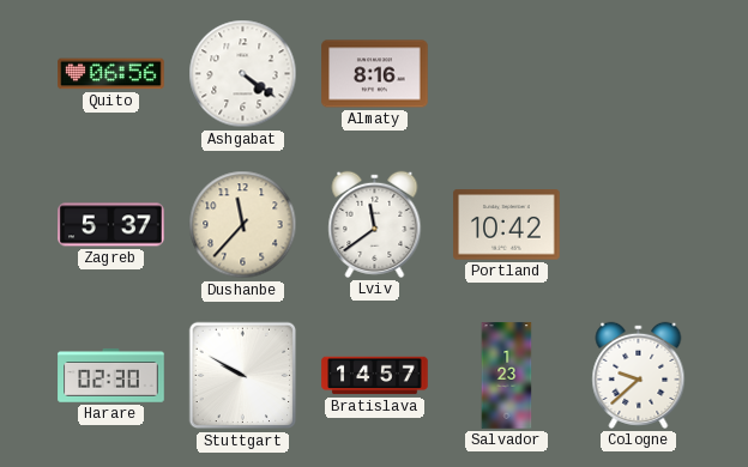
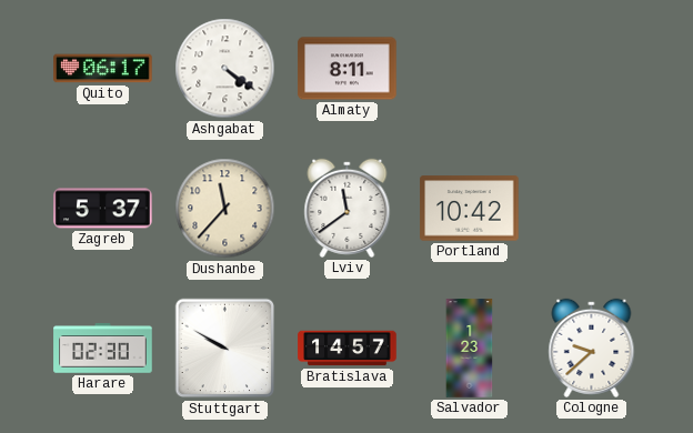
Quito: 06:56 -> 06:17 (103, 69)
Almaty: 8:16 -> 8:11 (348, 69)
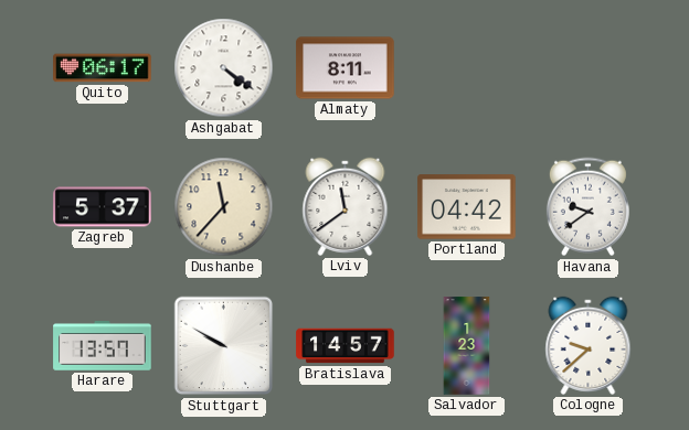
Portland: 10:42 -> 04:42 (467, 207)
Havana: none -> 9:39 (587, 207)
Harare: 02:30 -> 13:57 (103, 346)
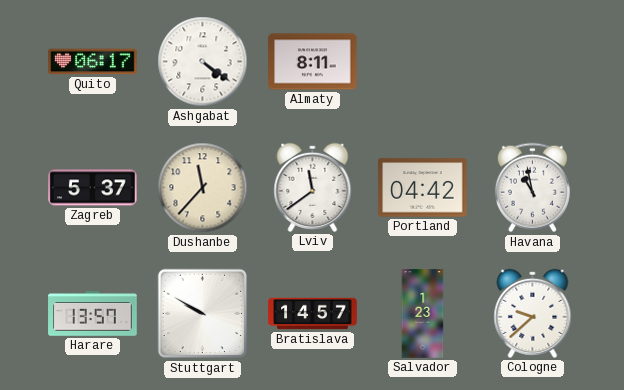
Havana: 9:39 -> 10:58 (532, 188)
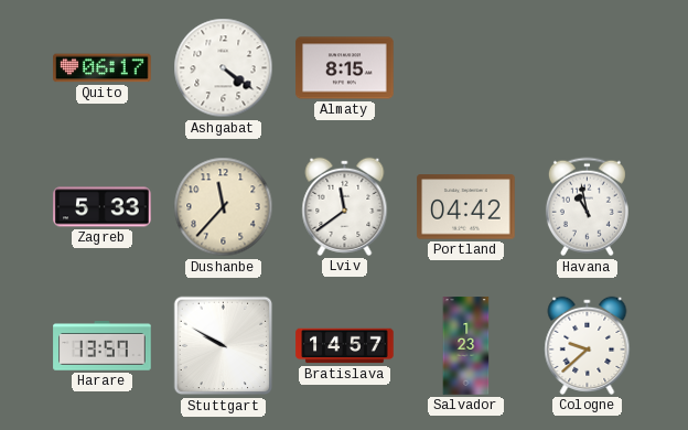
Almaty: 8:11 -> 8:15 (345, 68)
Zagreb: 5:37 -> 5:33 (103, 207)
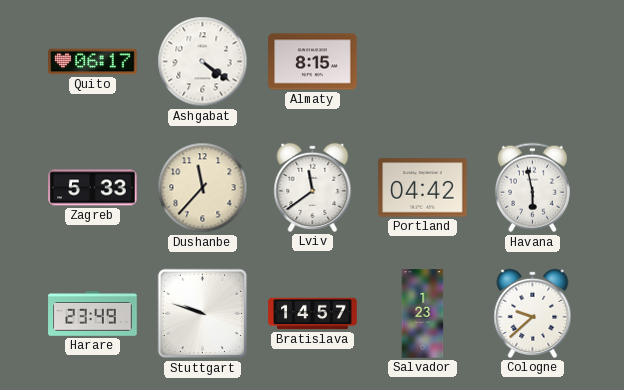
Havana: 10:58 -> 5:58 (532, 188)
Harare: 13:57 -> 23:49 (93, 314)
Stuttgart: 9:50 -> 9:48 (203, 314)
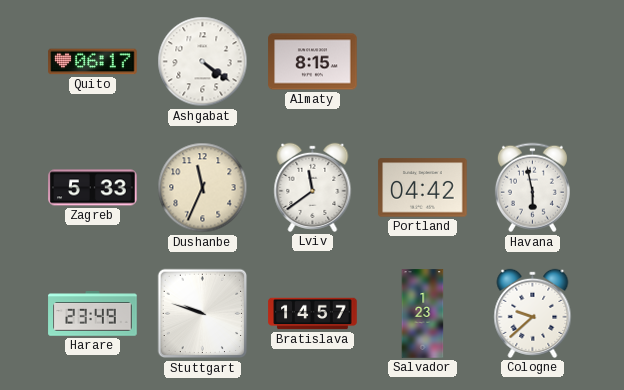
Dushanbe: 11:37 -> 11:34 (203, 188)
